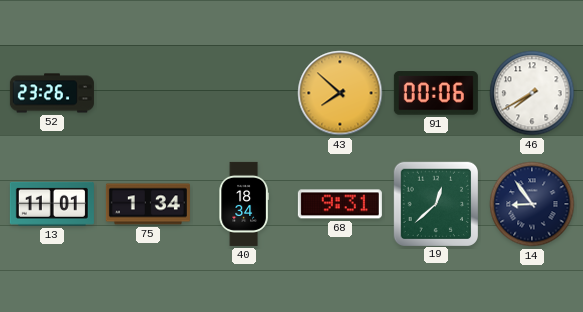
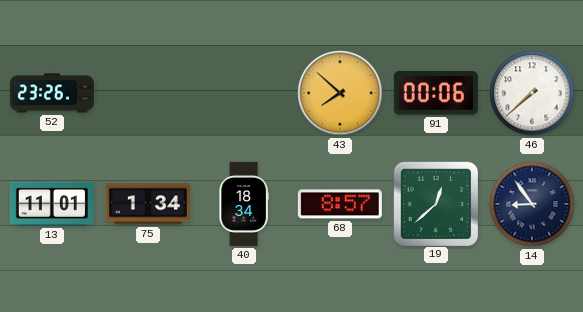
46: 7:40 -> 7:38 (532, 93)
68: 9:31 -> 8:57 (340, 204)
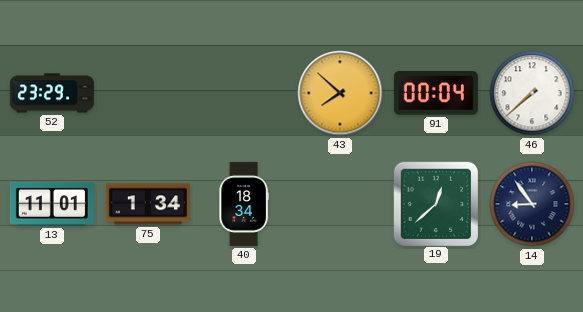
52: 23:26 -> 23:29 (52, 93)
91: 00:06 -> 00:04 (436, 93)
68: 8:57 -> none (340, 204)
